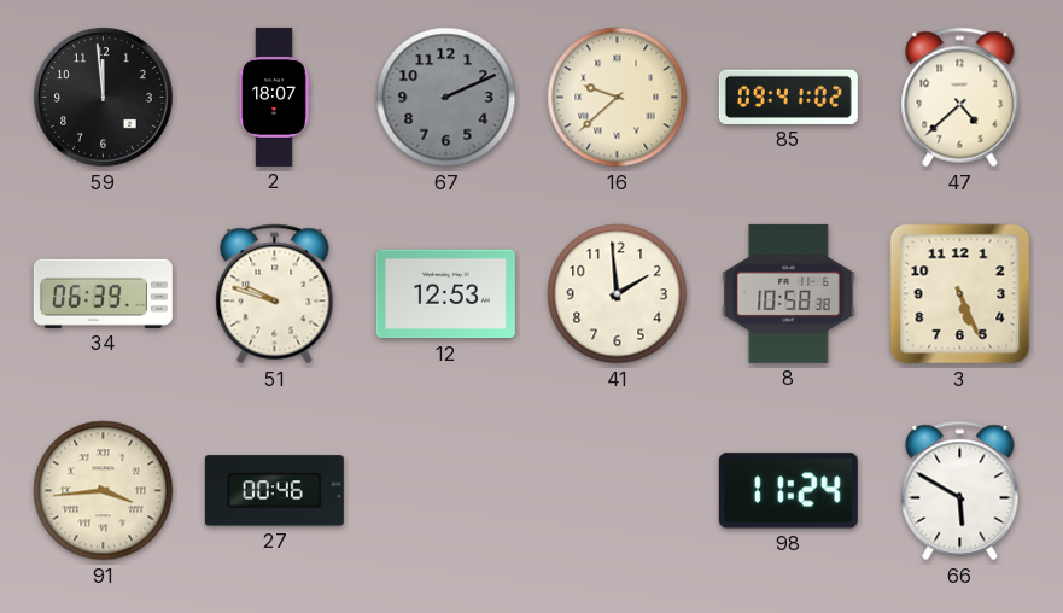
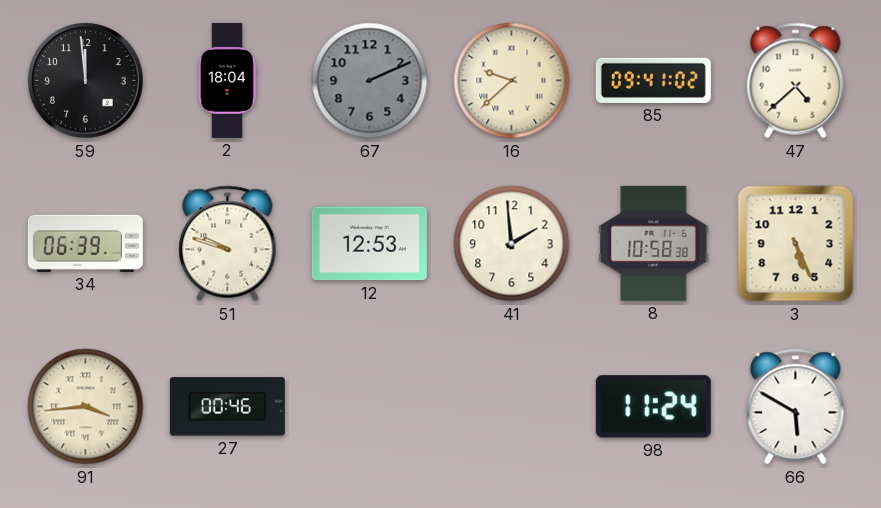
2: 18:07 -> 18:04 (227, 80)
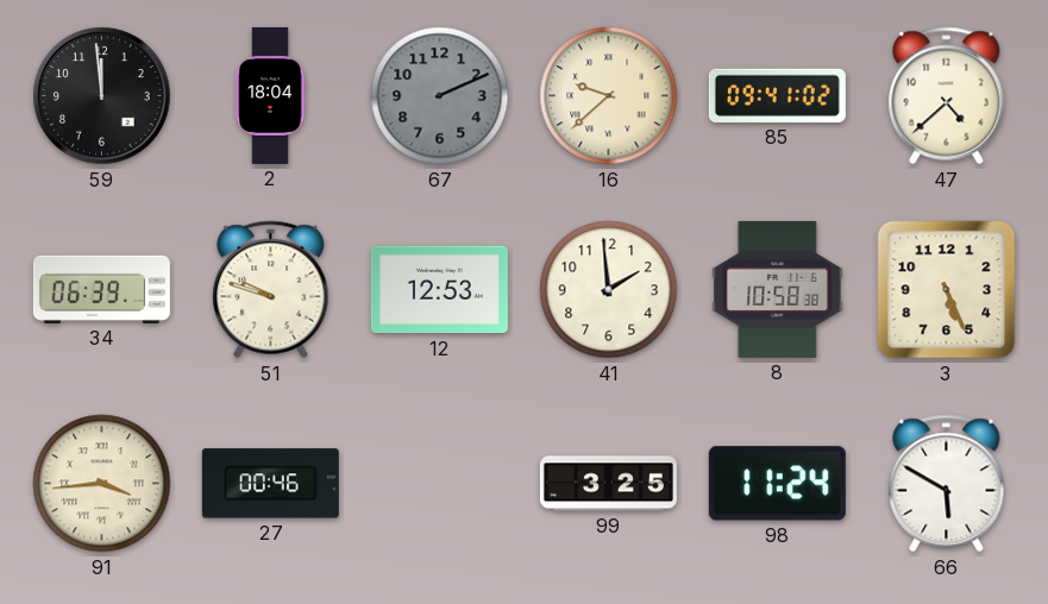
99: none -> 3:25 (608, 484)
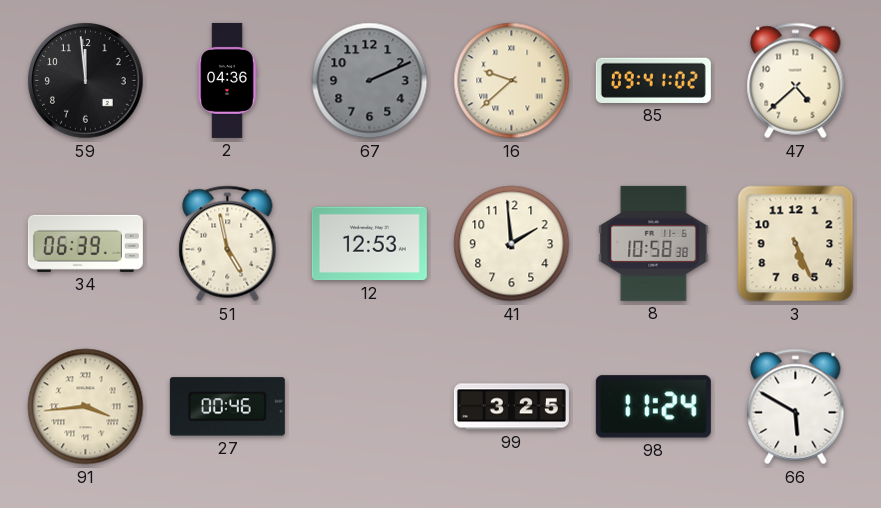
2: 18:04 -> 04:36 (227, 80)
51: 9:48 -> 4:58 (228, 244)
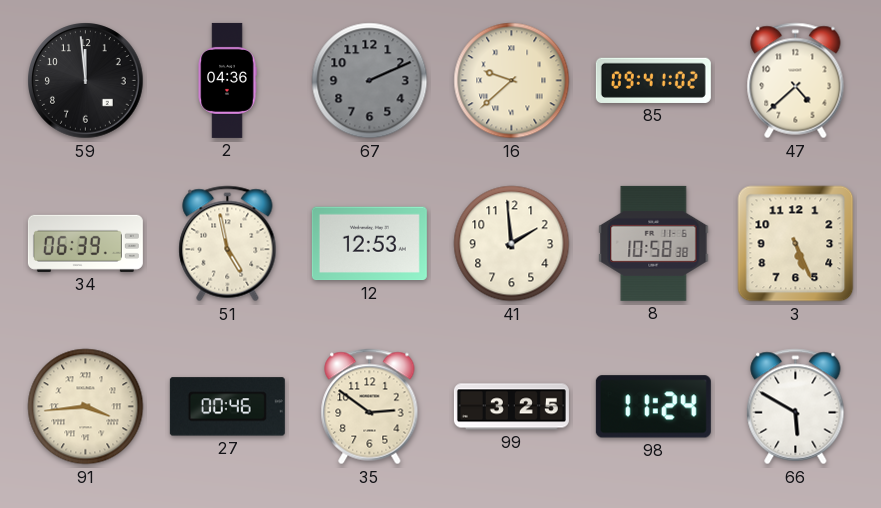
35: none -> 2:51 (370, 407)
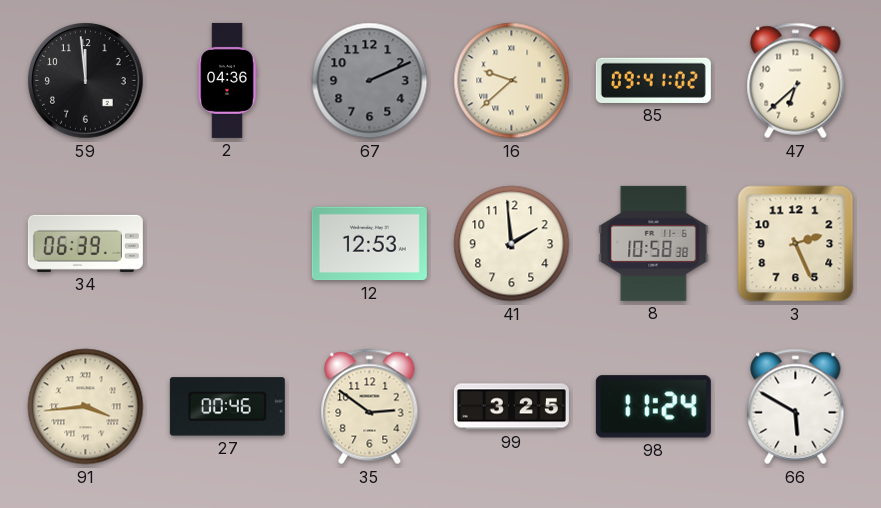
47: 4:38 -> 6:38 (796, 81)
51: 4:58 -> none (228, 244)
3: 5:26 -> 2:26 (796, 244)
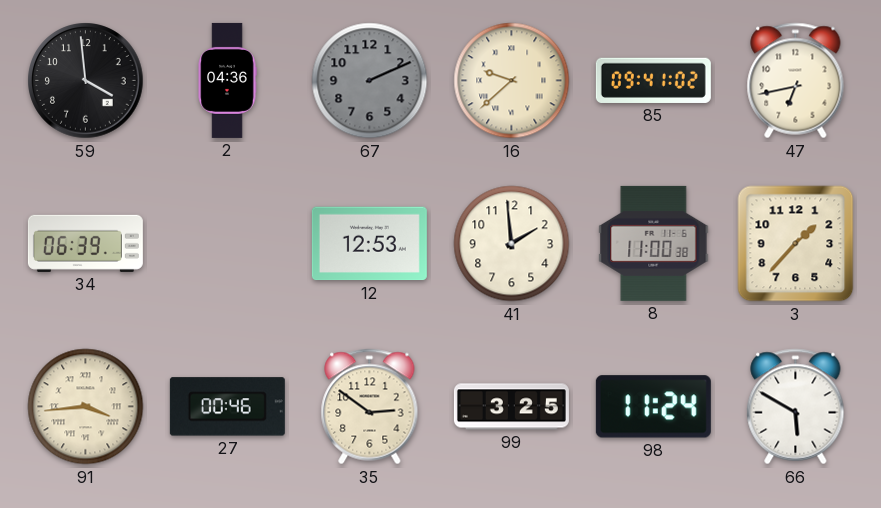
59: 11:59 -> 3:59 (86, 81)
47: 6:38 -> 6:43 (796, 81)
8: 10:58 -> 11:00 (654, 243)
3: 2:26 -> 1:37 (796, 244)
